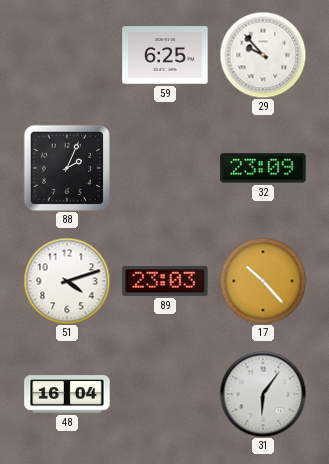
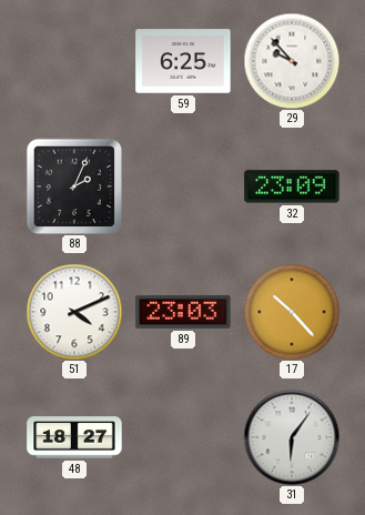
51: 4:12 -> 4:11 (74, 312)
48: 16:04 -> 18:27 (74, 437)
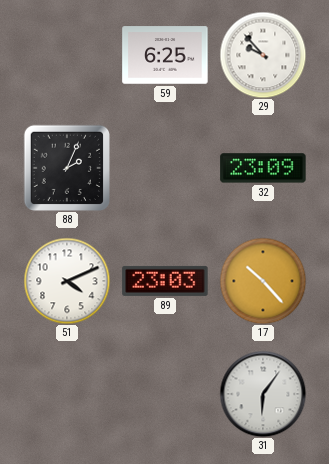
48: 18:27 -> none (74, 437)
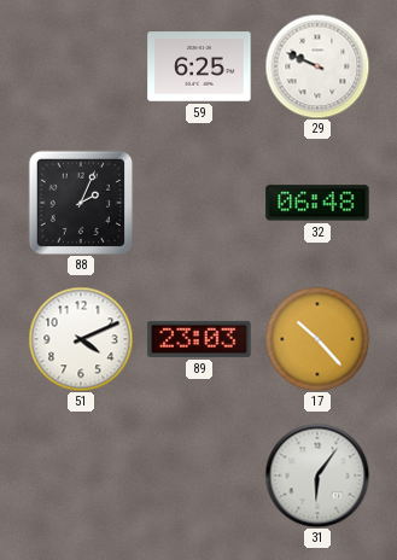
29: 9:53 -> 9:49 (317, 66)
32: 23:09 -> 06:48 (317, 203)
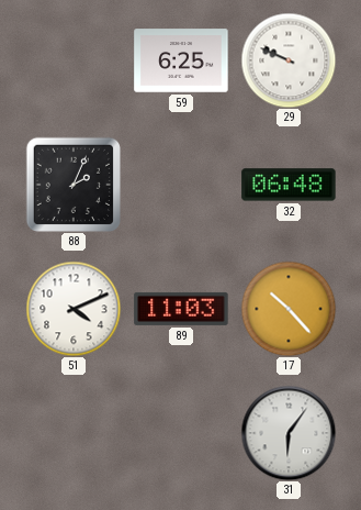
89: 23:03 -> 11:03 (181, 309)
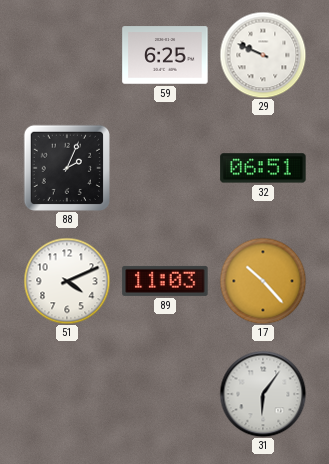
32: 06:48 -> 06:51 (263, 168)
